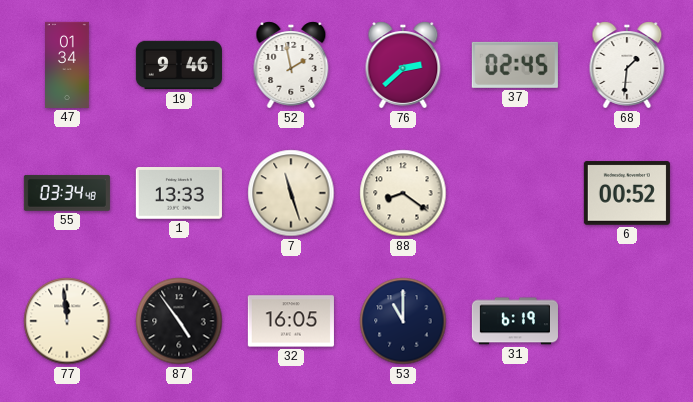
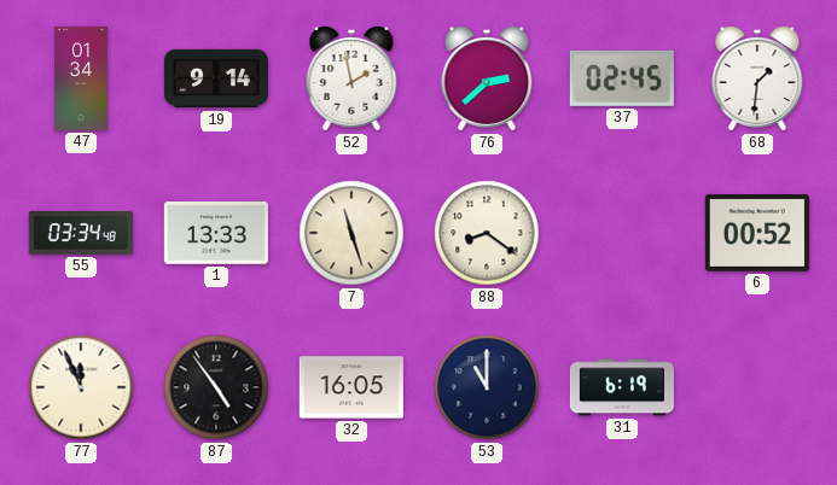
19: 9:46 -> 9:14 (216, 78)
77: 11:59 -> 11:56 (81, 387)
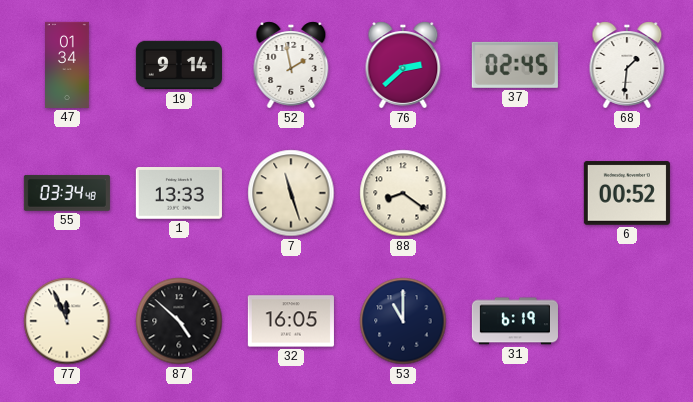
87: 4:54 -> 4:52 (179, 321)
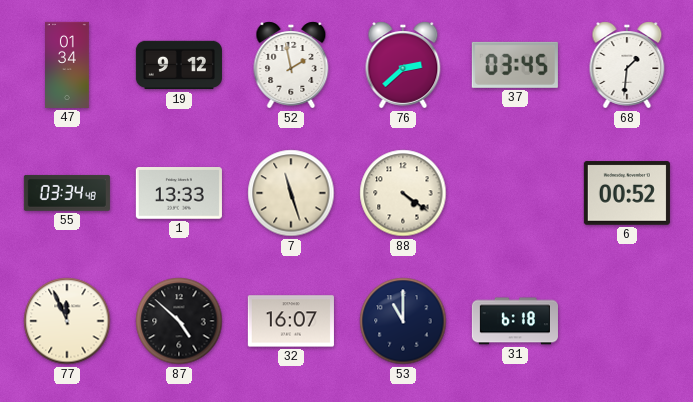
19: 9:14 -> 9:12 (179, 65)
37: 02:45 -> 03:45 (515, 65)
88: 8:21 -> 4:21 (403, 193)
32: 16:05 -> 16:07 (291, 321)
31: 6:19 -> 6:18 (515, 321)
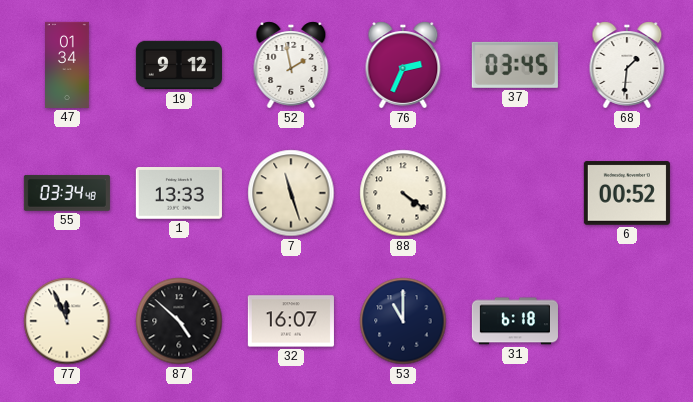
76: 2:38 -> 2:34 (403, 65)
